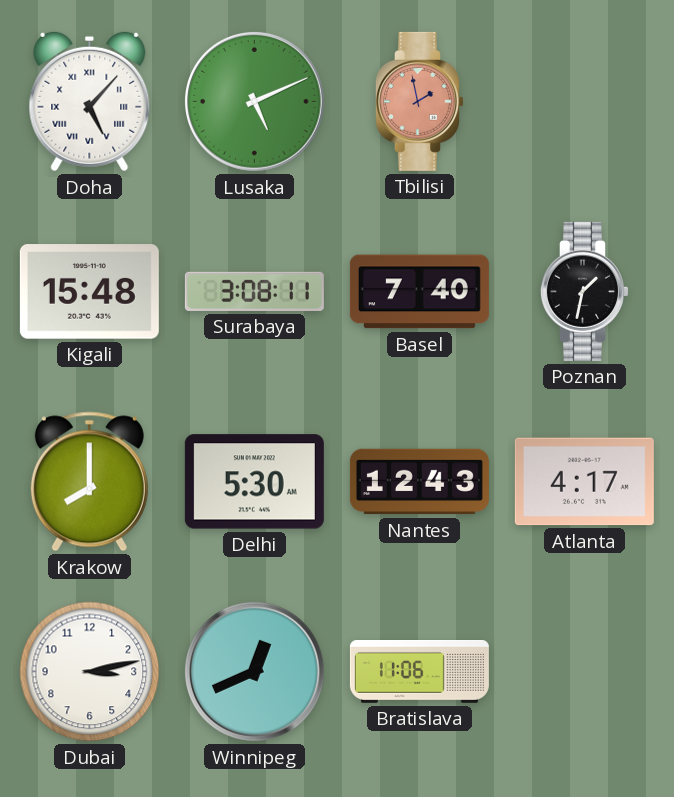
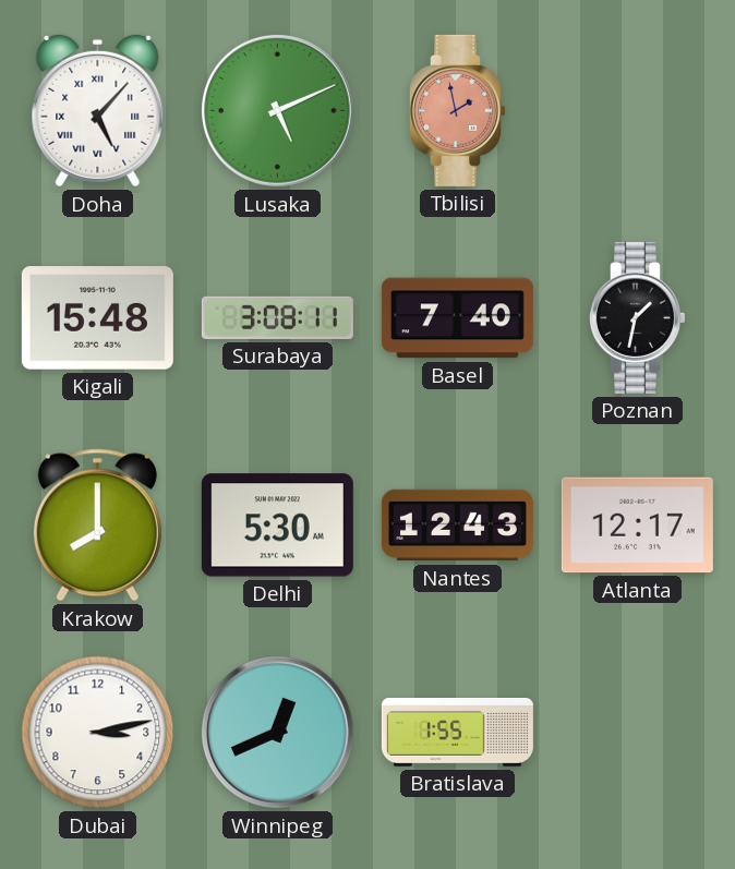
Atlanta: 4:17 -> 12:17 (637, 526)
Bratislava: 11:06 -> 1:55 (457, 733)
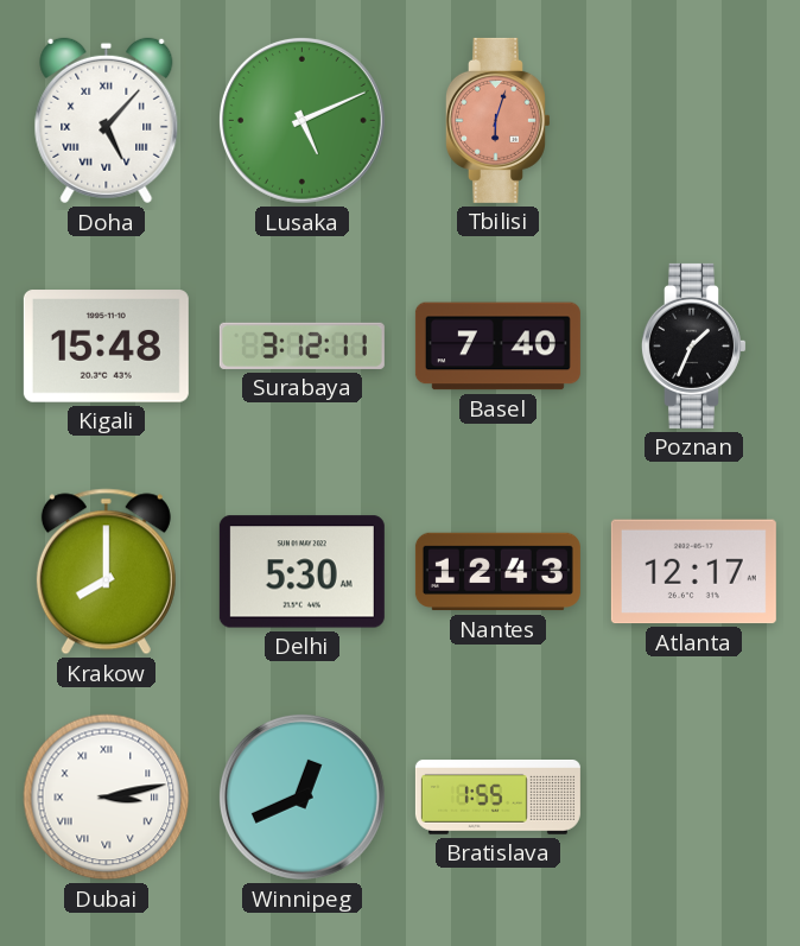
Tbilisi: 1:58 -> 6:03 (497, 120)
Surabaya: 3:08 -> 3:12 (301, 345)
Poznan: 1:32 -> 1:34 (693, 345)
Dubai numerals: Arabic -> Roman (107, 798)
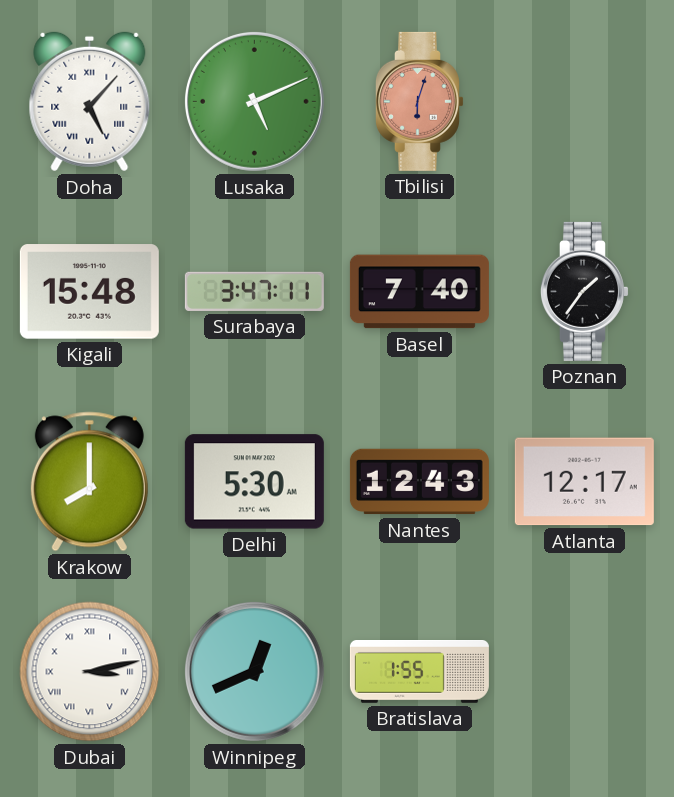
Surabaya: 3:12 -> 3:47 (254, 291)
Poznan: 1:34 -> 1:36 (584, 291)
